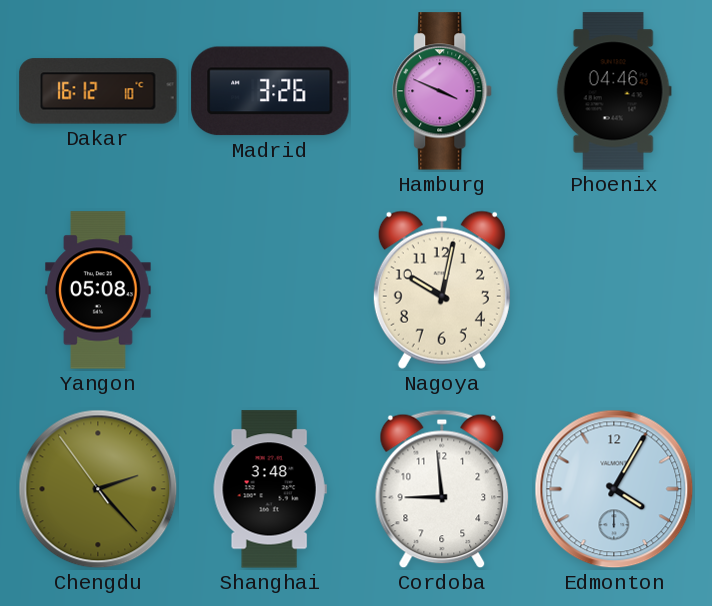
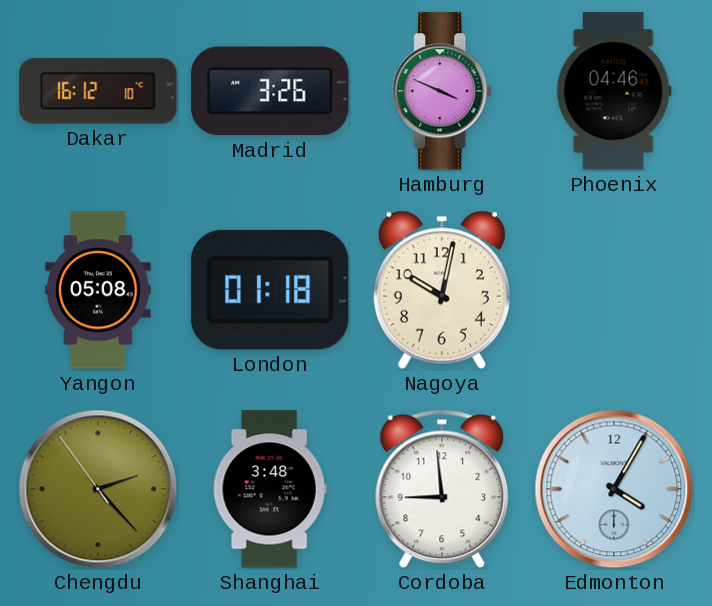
London: none -> 01:18 (270, 290)
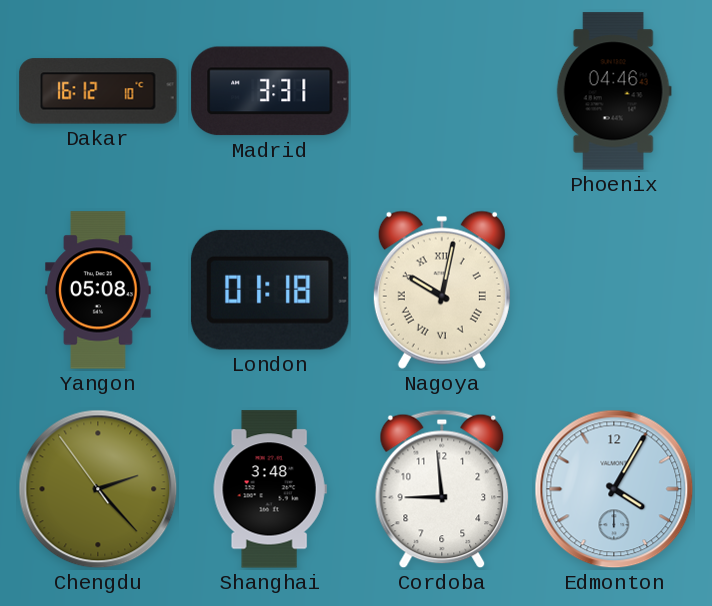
Madrid: 3:26 -> 3:31 (270, 91)
Hamburg: 3:49 -> none (443, 91)
Nagoya numerals: Arabic -> Roman (442, 290)
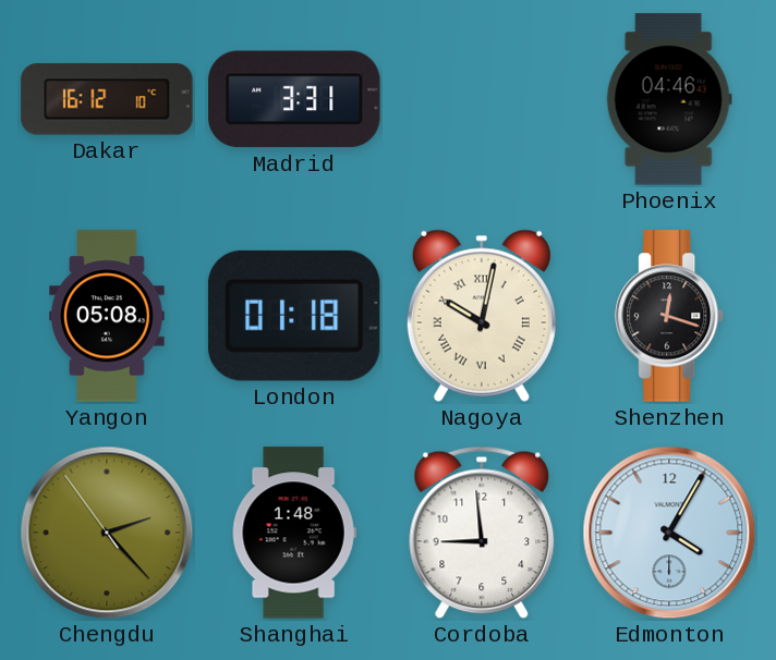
Shenzhen: none -> 12:18 (670, 316)
Shanghai: 3:48 -> 1:48 (294, 533)
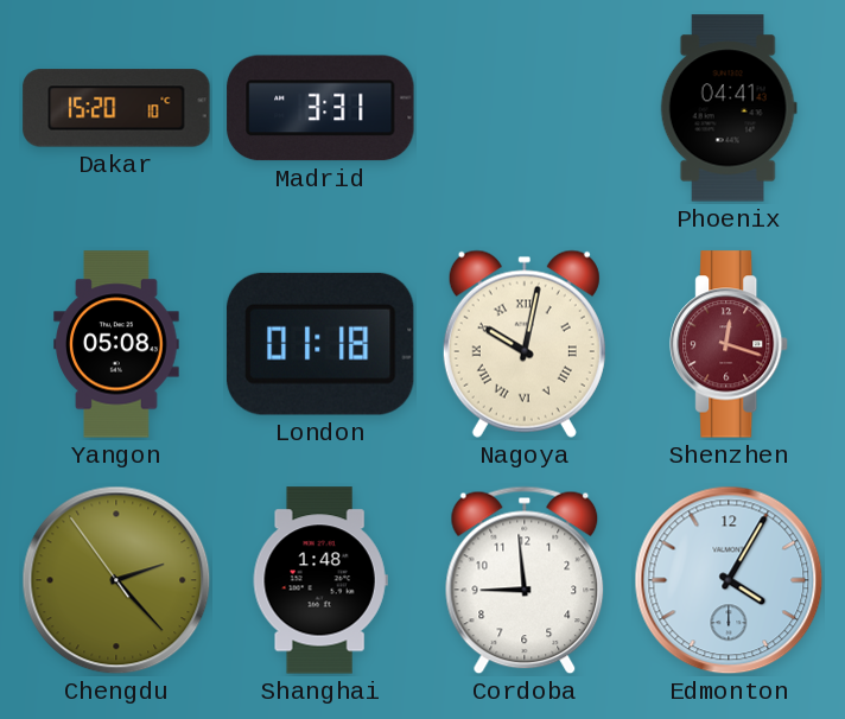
Dakar: 16:12 -> 15:20 (116, 108)
Phoenix: 04:46 -> 04:41 (729, 108)
Shenzhen dial: black -> burgundy (730, 344)
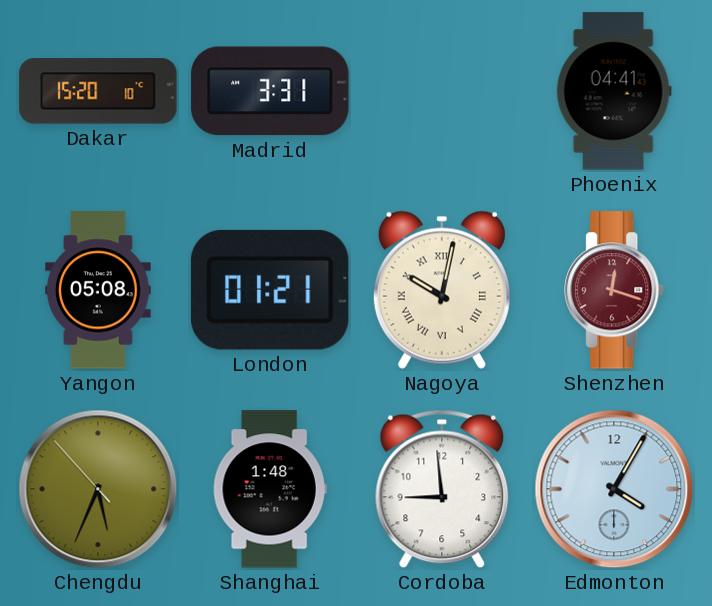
London: 01:18 -> 01:21 (270, 290)
Chengdu: 2:22 -> 5:33 (98, 489)
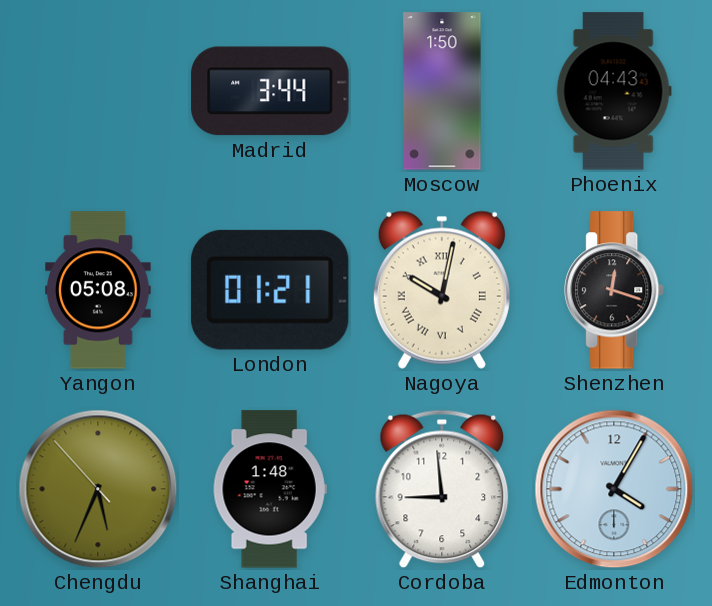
Dakar: 15:20 -> none (98, 91)
Madrid: 3:31 -> 3:44 (270, 91)
Moscow: none -> 1:50 (442, 91)
Phoenix: 04:41 -> 04:43 (614, 91)
Shenzhen dial: burgundy -> black (615, 290)
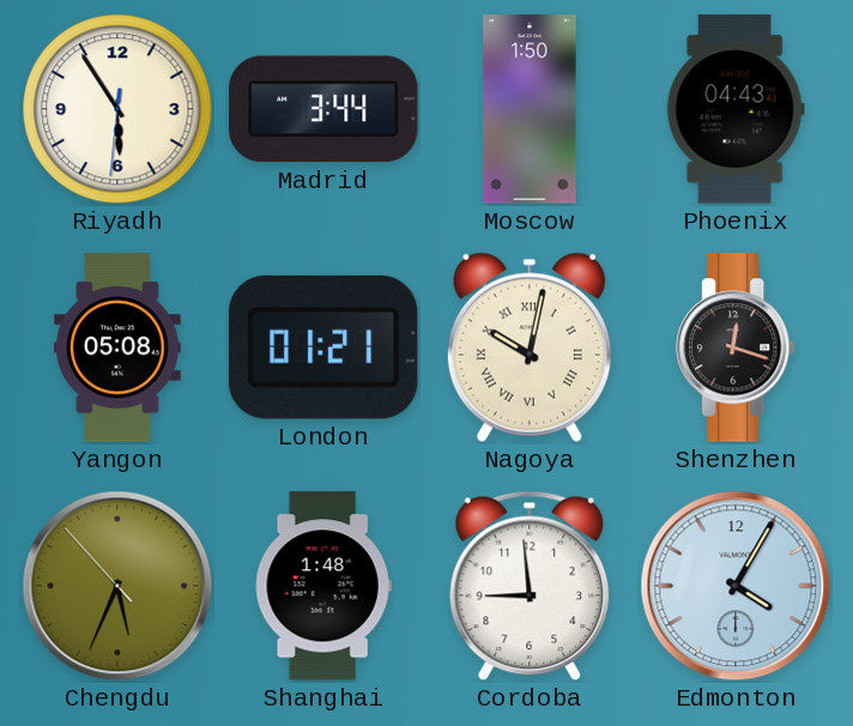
Riyadh: none -> 5:54 (117, 109)
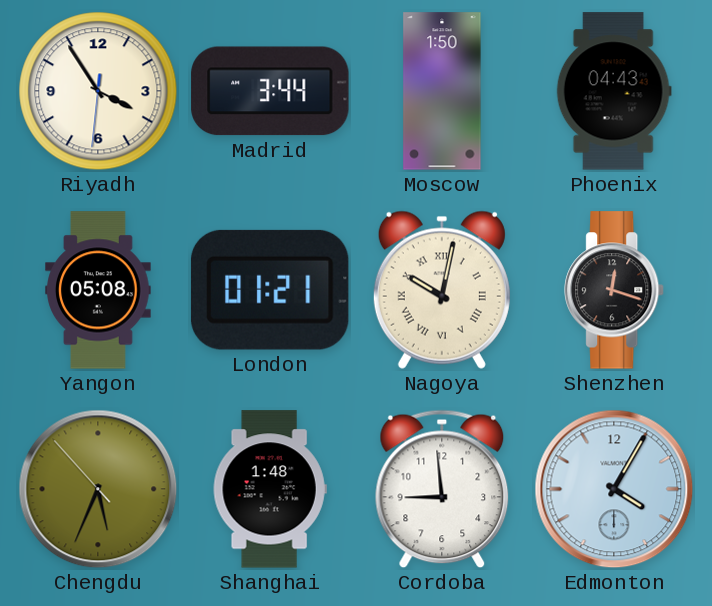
Riyadh: 5:54 -> 3:54 (98, 91)
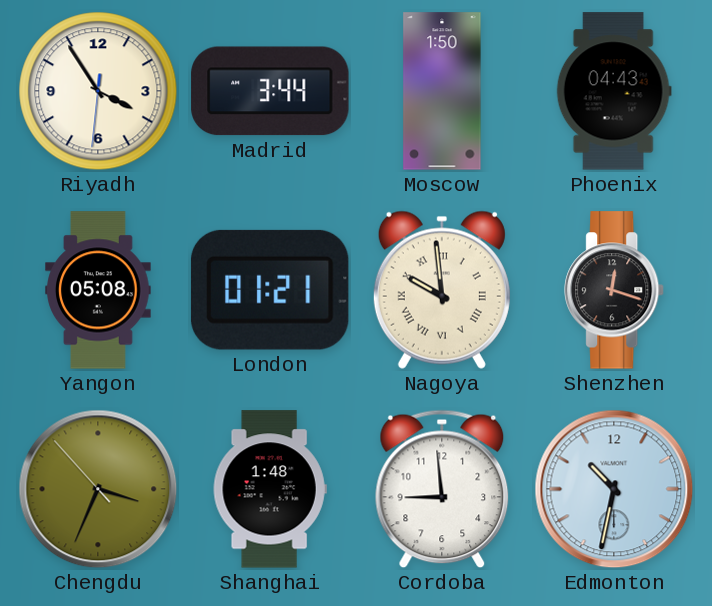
Nagoya: 10:02 -> 9:59 (442, 290)
Chengdu: 5:33 -> 3:33 (98, 489)
Edmonton: 4:05 -> 10:32 (614, 489)
